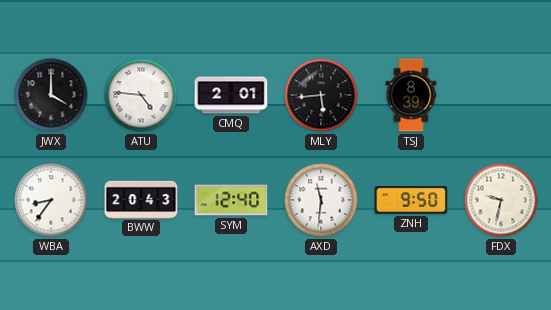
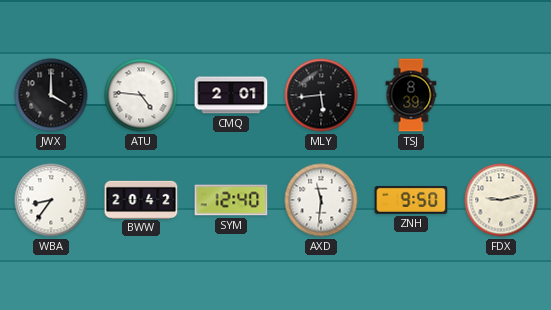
BWW: 20:43 -> 20:42 (141, 199)
FDX: 9:32 -> 9:13 (501, 200)
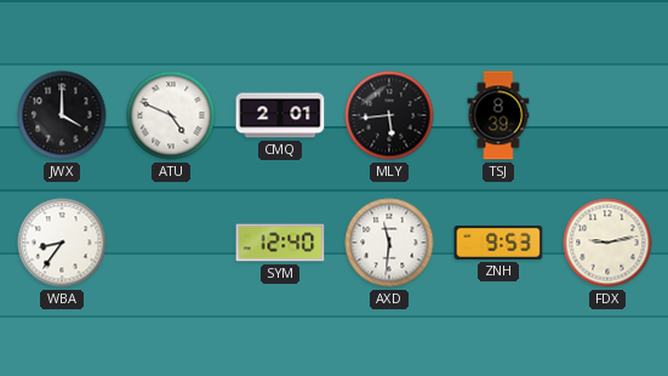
ATU: 4:46 -> 4:49 (171, 115)
BWW: 20:42 -> none (141, 199)
ZNH: 9:50 -> 9:53 (498, 243)
